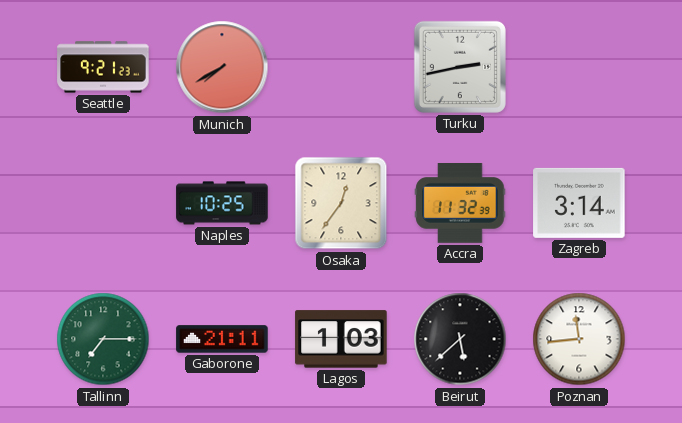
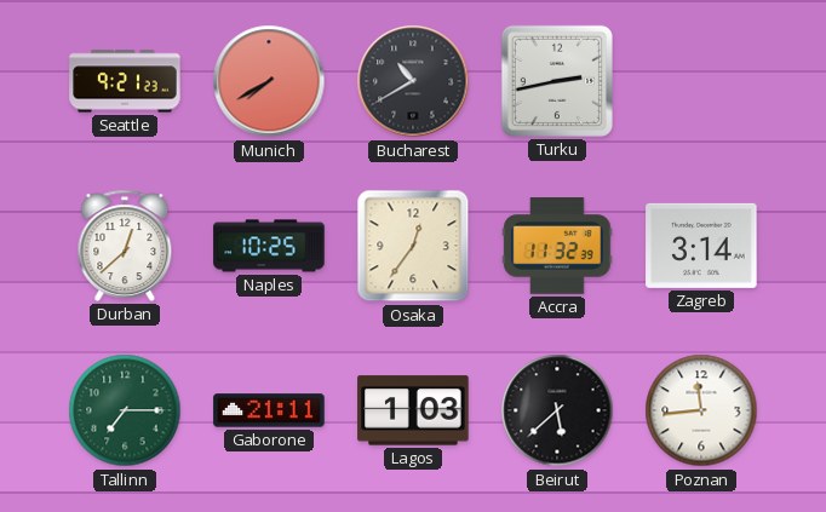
Bucharest: none -> 10:40 (413, 81)
Durban: none -> 12:38 (125, 246)
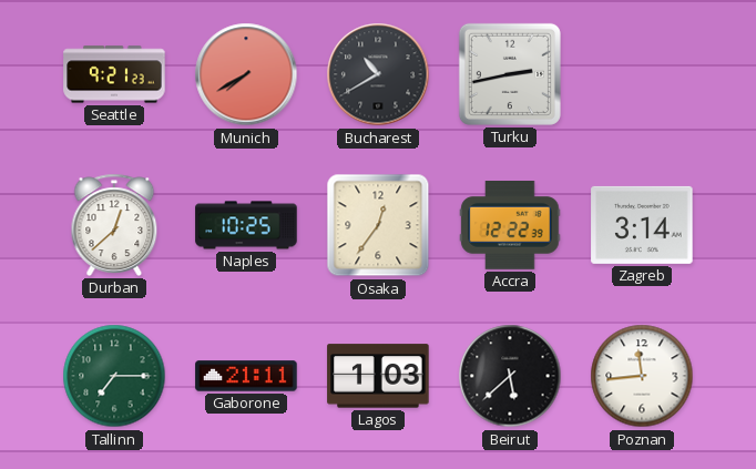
Accra: 11:32 -> 12:22 (510, 226)
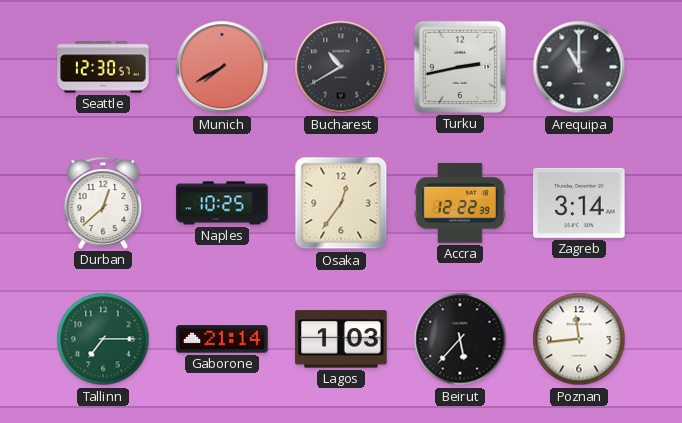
Seattle: 9:21 -> 12:30 (103, 67)
Arequipa: none -> 11:00 (579, 67)
Gaborone: 21:11 -> 21:14 (222, 339)
Beirut: 5:38 -> 5:37 (460, 339)
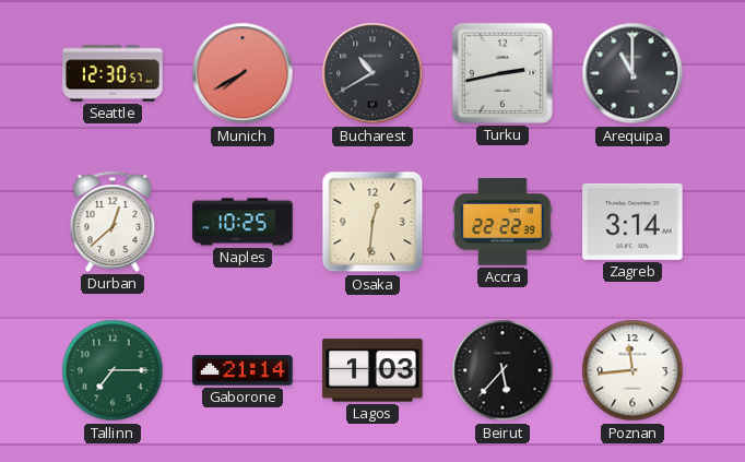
Osaka: 12:36 -> 12:31 (372, 222)
Accra: 12:22 -> 22:22 (502, 223)
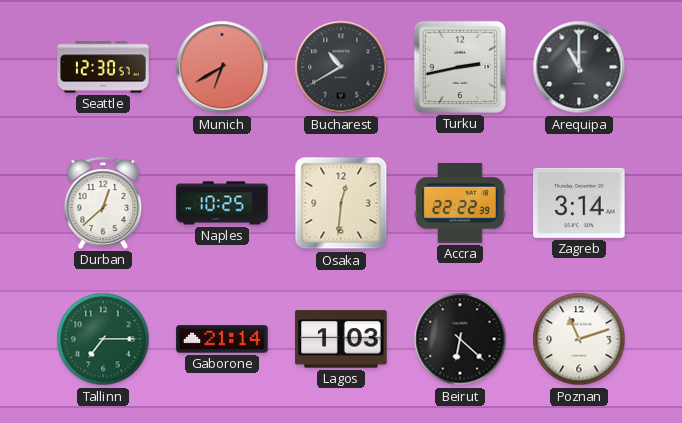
Munich: 7:40 -> 6:40 (222, 67)
Beirut: 5:37 -> 6:22 (460, 339)
Poznan: 11:44 -> 11:12 (579, 339)
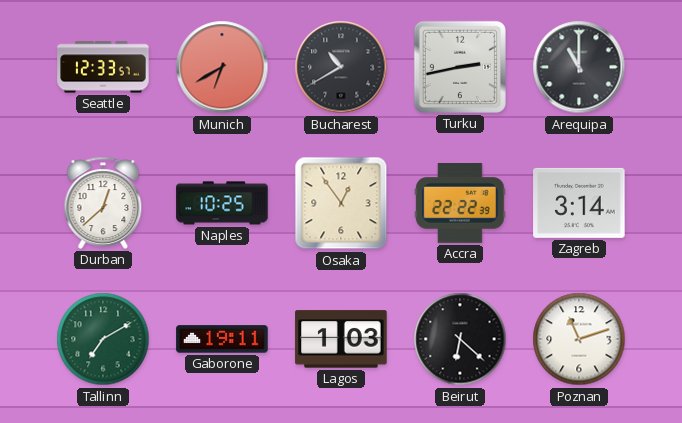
Seattle: 12:30 -> 12:33 (103, 67)
Osaka: 12:31 -> 12:54 (341, 203)
Tallinn: 7:15 -> 7:10 (103, 339)
Gaborone: 21:14 -> 19:11 (222, 339)
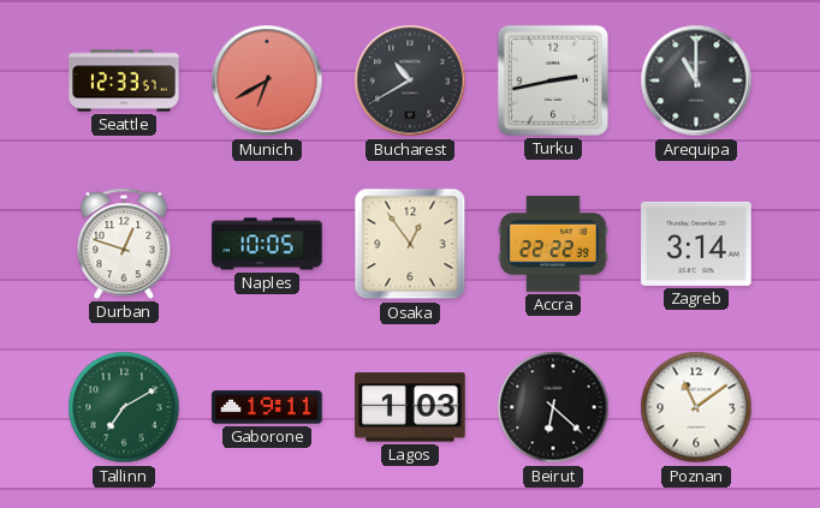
Durban: 12:38 -> 12:48 (124, 244)
Naples: 10:25 -> 10:05 (267, 244)
Poznan: 11:12 -> 11:09 (696, 407)
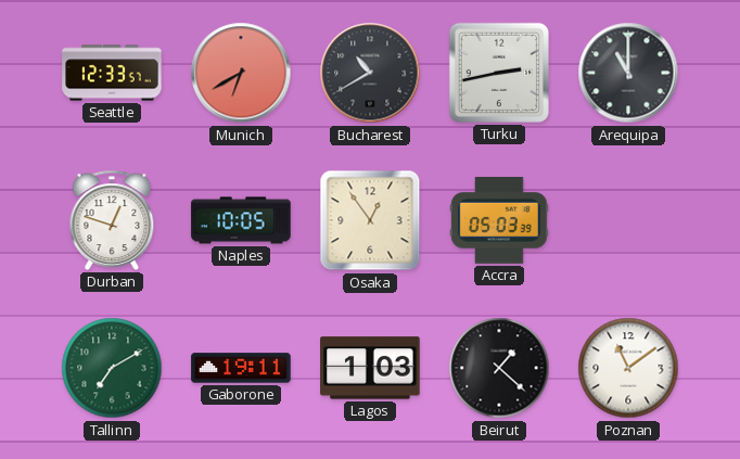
Accra: 22:22 -> 05:03 (499, 221)
Zagreb: 3:14 -> none (696, 244)
Beirut: 6:22 -> 1:22 (499, 368)
